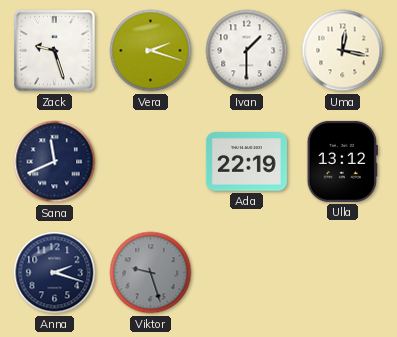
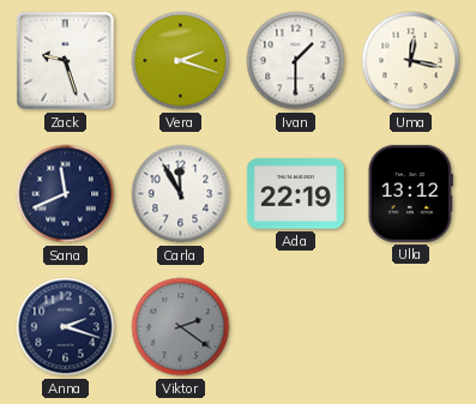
Carla: none -> 11:55 (181, 194)
Viktor: 9:27 -> 2:21 (181, 327)
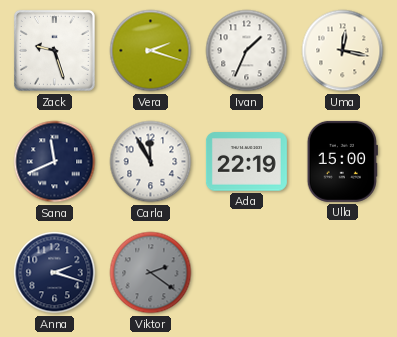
Ivan: 1:30 -> 1:34 (247, 51)
Ulla: 13:12 -> 15:00 (342, 161)
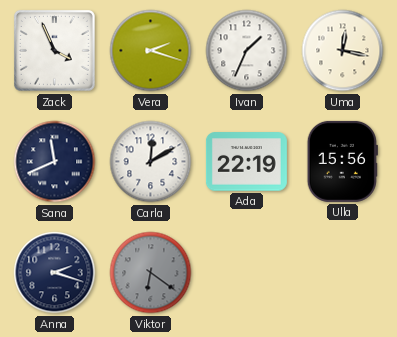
Zack: 9:27 -> 3:56 (54, 50)
Carla: 11:55 -> 12:10 (151, 162)
Ulla: 15:00 -> 15:56 (342, 161)
Viktor: 2:21 -> 6:21 (151, 273)
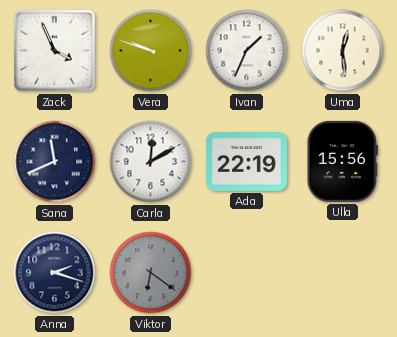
Vera: 2:18 -> 9:48 (151, 51)
Uma: 12:17 -> 12:29 (343, 51)
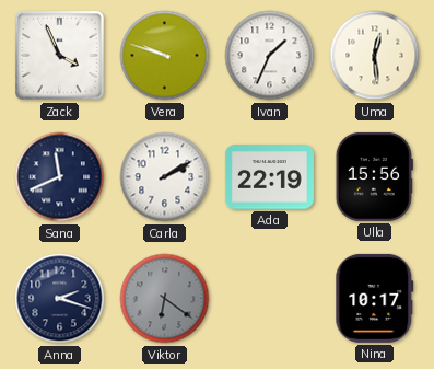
Carla: 12:10 -> 2:10 (165, 177)
Nina: none -> 10:17 (375, 298)
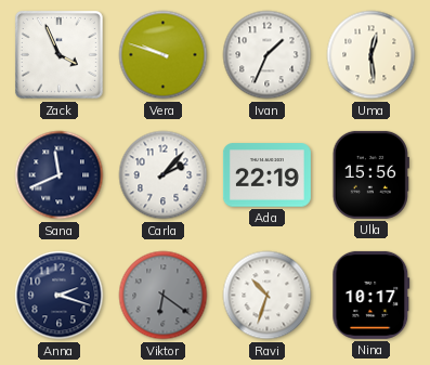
Carla: 2:10 -> 2:07 (164, 175)
Ravi: none -> 10:33 (268, 296)
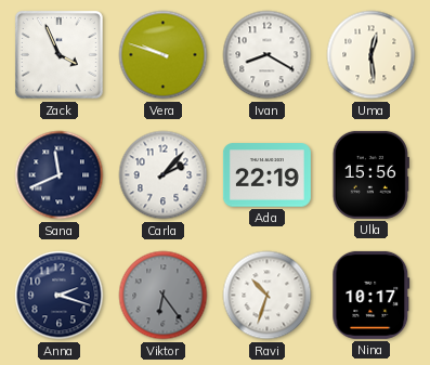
Ivan: 1:34 -> 8:20 (268, 55)
Viktor: 6:21 -> 6:24 (164, 296)
